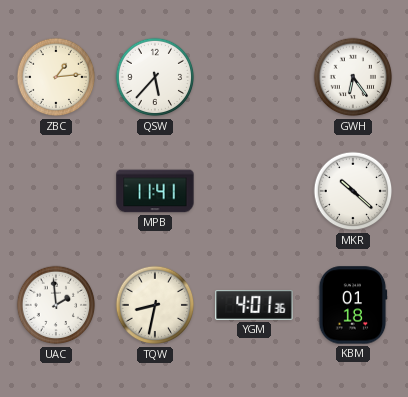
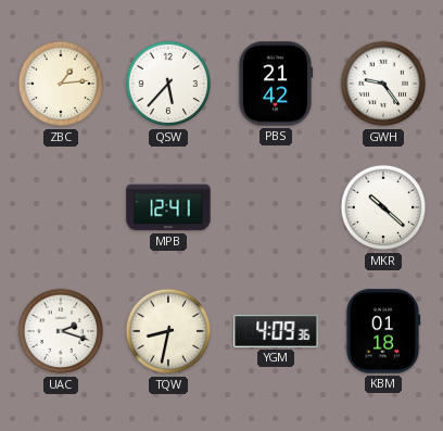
PBS: none -> 21:42 (276, 84)
GWH: 6:24 -> 9:24 (383, 84)
MPB: 11:41 -> 12:41 (168, 207)
UAC: 1:59 -> 2:18 (61, 331)
YGM: 4:01 -> 4:09 (276, 331)
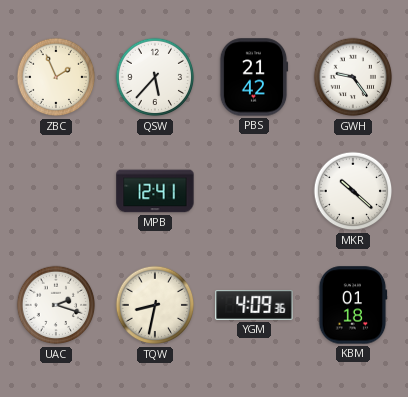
ZBC: 1:14 -> 1:56 (56, 77)
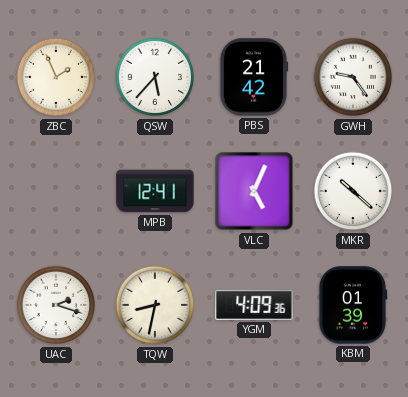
VLC: none -> 5:04 (254, 191)
KBM: 01:18 -> 01:39 (353, 305)
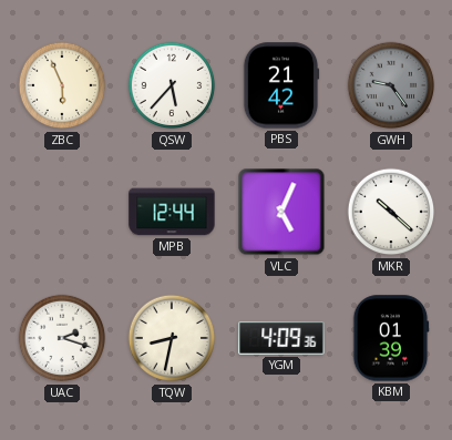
ZBC: 1:56 -> 5:56 (62, 85)
GWH dial: white -> grey (391, 85)
MPB: 12:41 -> 12:44 (172, 212)
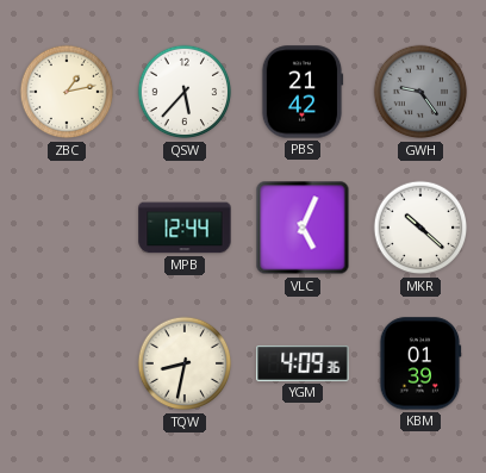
ZBC: 5:56 -> 1:13 (67, 92)
UAC: 2:18 -> none (62, 338)
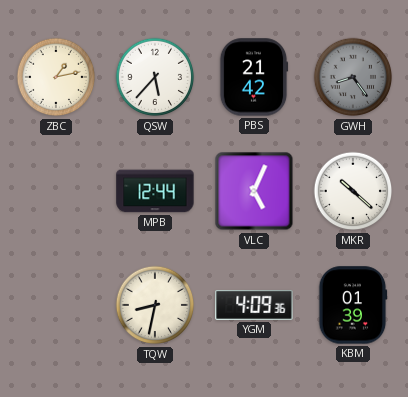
GWH: 9:24 -> 8:24 (353, 77)
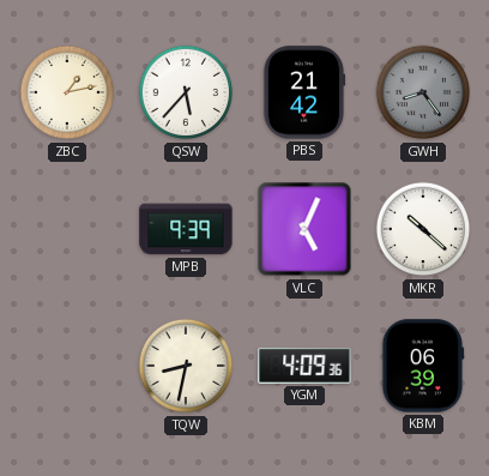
MPB: 12:44 -> 9:39 (186, 229)
KBM: 01:39 -> 06:39 (423, 366)
